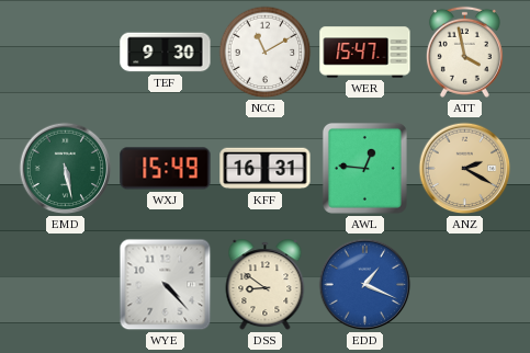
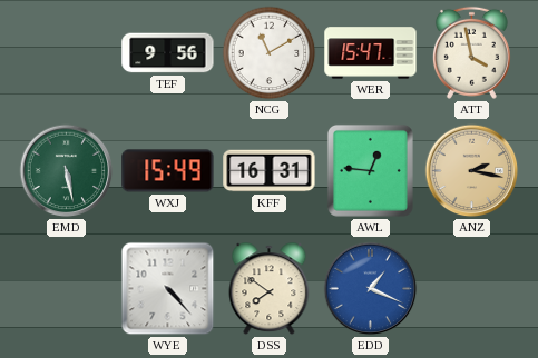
TEF: 9:30 -> 9:56 (168, 53)
ANZ: 2:20 -> 2:17 (472, 171)
DSS: 8:51 -> 7:51 (270, 289)
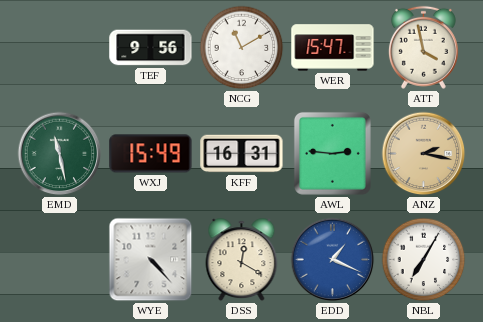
EMD: 5:28 -> 11:28 (60, 154)
AWL: 12:46 -> 2:46 (332, 153)
DSS: 7:51 -> 12:20 (242, 260)
NBL: none -> 7:05 (424, 260)
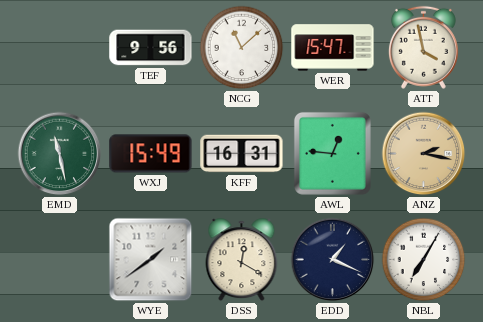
NCG: 11:10 -> 11:08 (242, 48)
AWL: 2:46 -> 12:46 (332, 153)
WYE: 4:23 -> 1:39 (151, 260)
EDD dial: blue -> navy (333, 260)
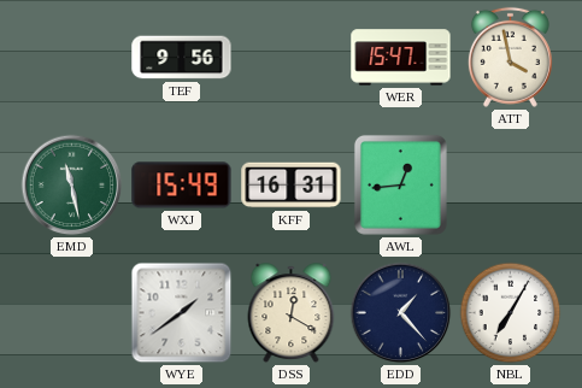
NCG: 11:08 -> none (242, 48)
AWL: 12:46 -> 12:44 (400, 184)
ANZ: 2:17 -> none (424, 154)
EDD: 1:19 -> 1:23 (401, 313)
